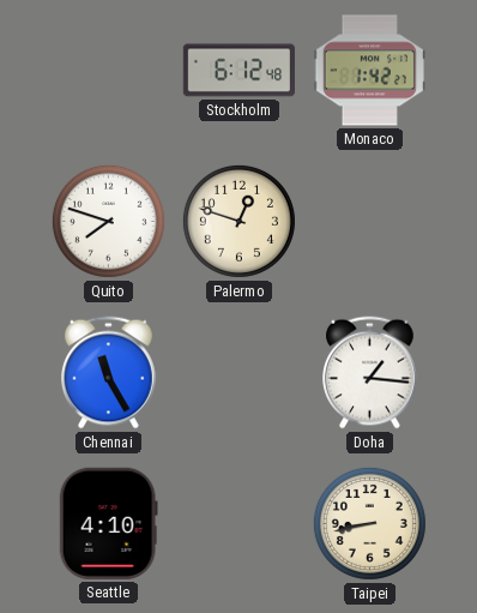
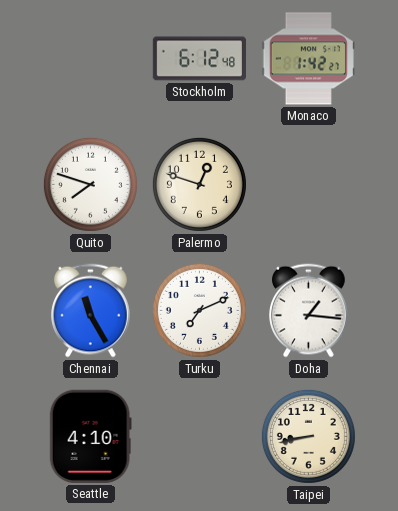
Turku: none -> 7:11 (199, 310)
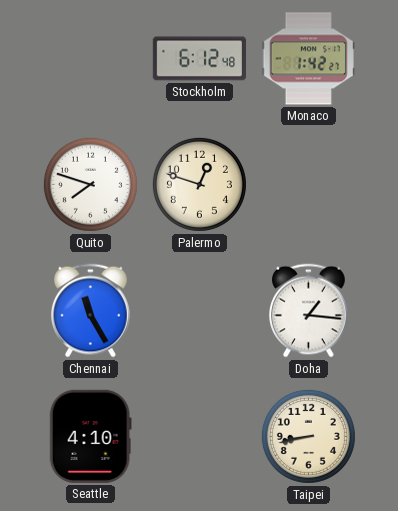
Turku: 7:11 -> none (199, 310)
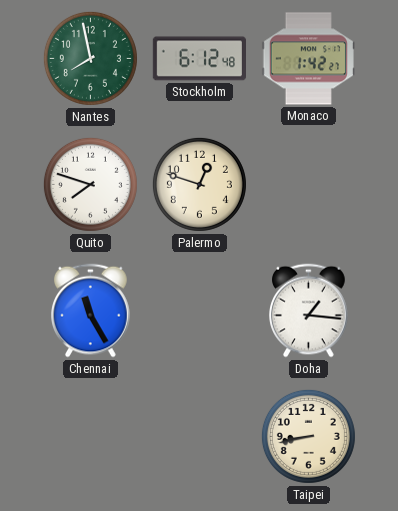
Nantes: none -> 7:58 (90, 58)
Seattle: 4:10 -> none (90, 436)
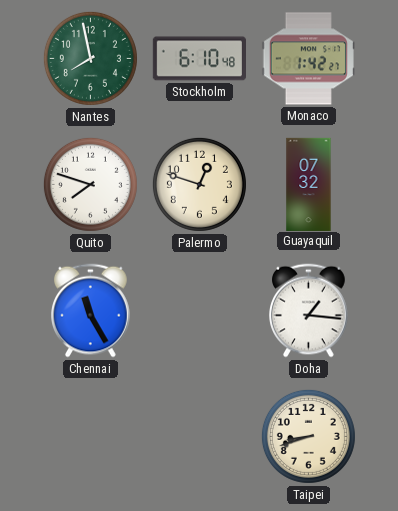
Stockholm: 6:12 -> 6:10 (199, 59)
Guayaquil: none -> 07:32 (309, 184)
Taipei: 8:43 -> 8:42 (308, 436)
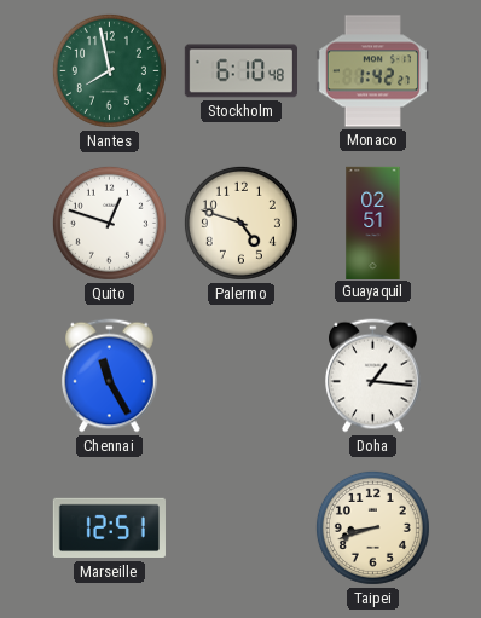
Quito: 7:48 -> 12:48 (109, 223)
Palermo: 12:48 -> 4:48 (240, 223)
Guayaquil: 07:32 -> 02:51 (373, 223)
Marseille: none -> 12:51 (109, 529)
